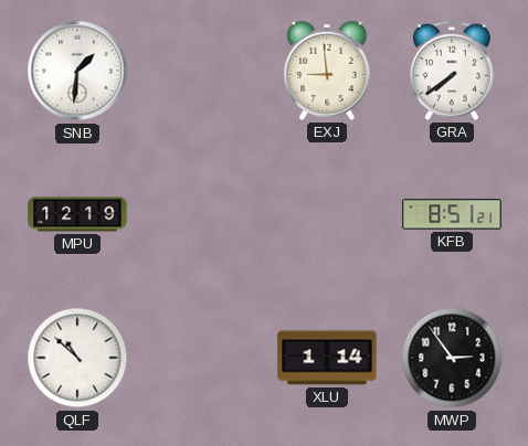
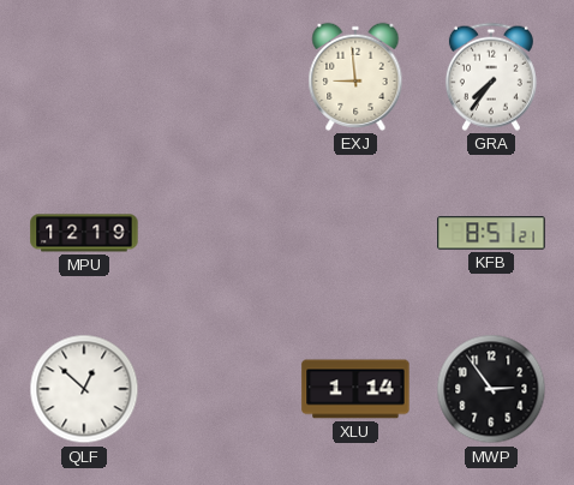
SNB: 1:31 -> none (77, 71)
GRA: 7:39 -> 7:36 (491, 77)
QLF: 10:52 -> 12:52 (84, 389)
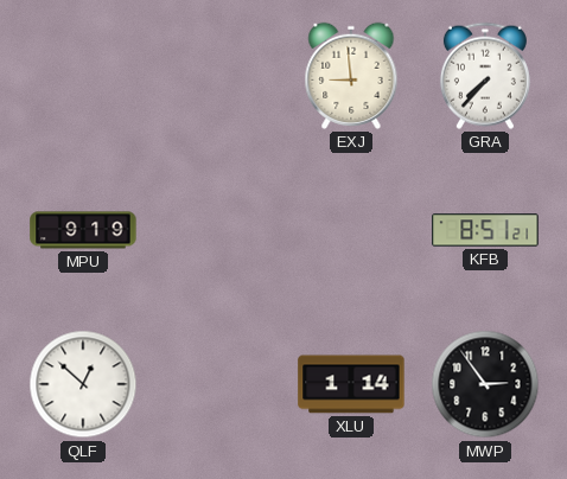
GRA: 7:36 -> 7:37 (485, 76)
MPU: 12:19 -> 9:19 (83, 230)
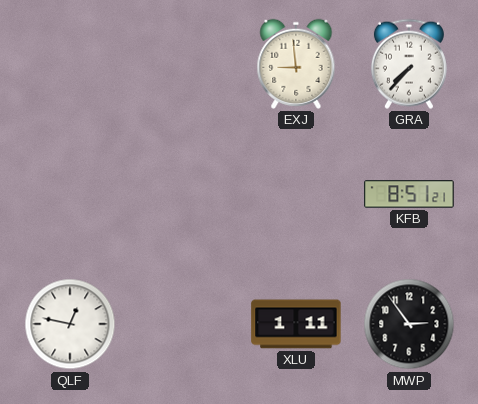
MPU: 9:19 -> none (83, 230)
QLF: 12:52 -> 12:47 (70, 324)
XLU: 1:14 -> 1:11 (296, 324)
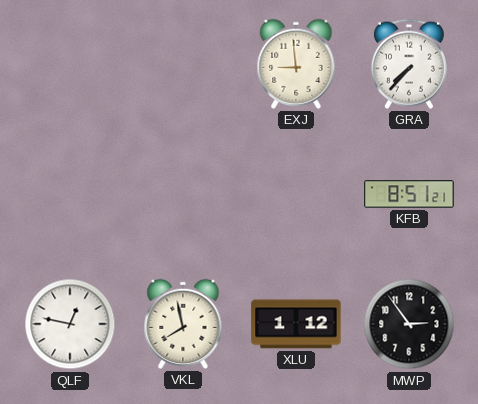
VKL: none -> 7:58 (183, 324)
XLU: 1:11 -> 1:12 (296, 324)
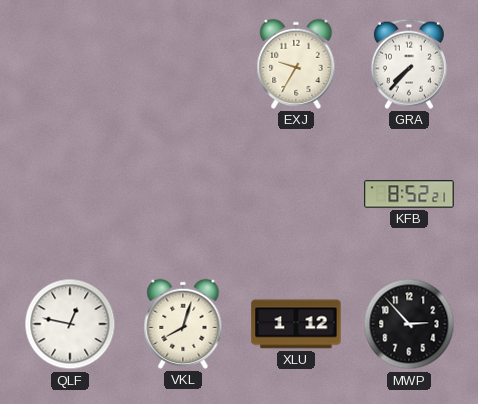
EXJ: 8:59 -> 9:35 (296, 64)
KFB: 8:51 -> 8:52 (409, 194)
VKL: 7:58 -> 8:03 (183, 324)
MWP: 2:54 -> 2:53 (409, 324)
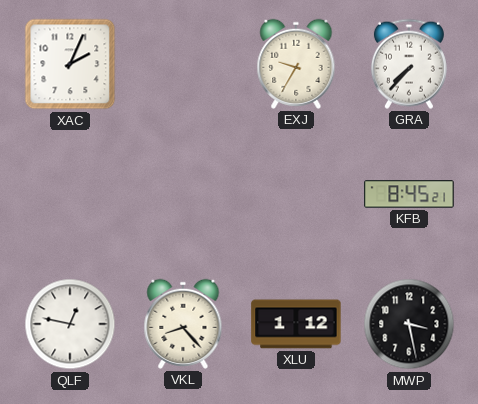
XAC: none -> 2:04 (70, 64)
KFB: 8:52 -> 8:45 (409, 194)
VKL: 8:03 -> 8:23 (183, 324)
MWP: 2:53 -> 3:28 (409, 324)
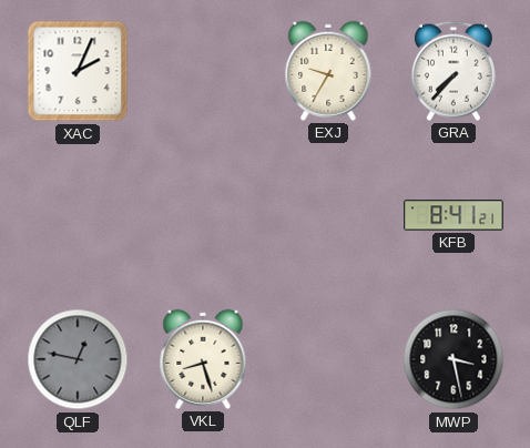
KFB: 8:45 -> 8:41 (453, 215)
QLF dial: white -> grey (78, 359)
VKL: 8:23 -> 8:27 (203, 359)
XLU: 1:12 -> none (296, 324)
